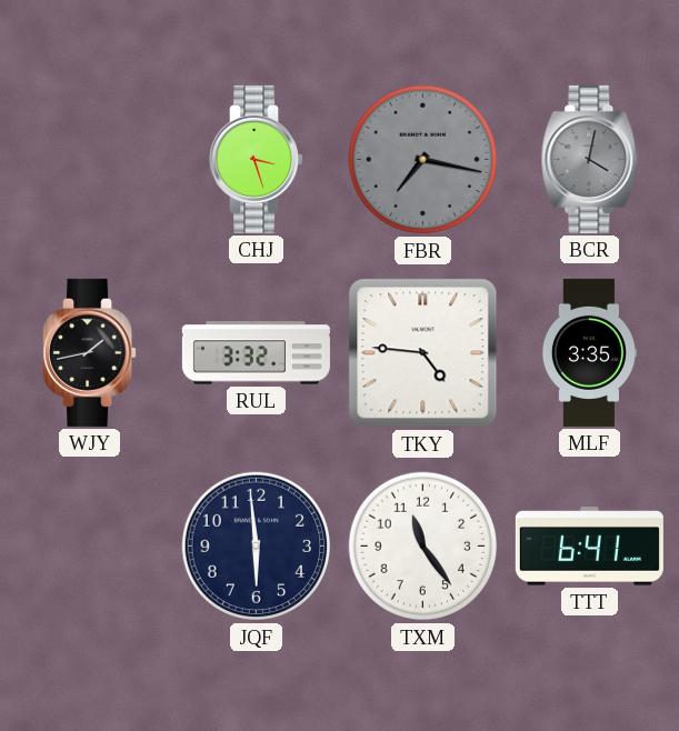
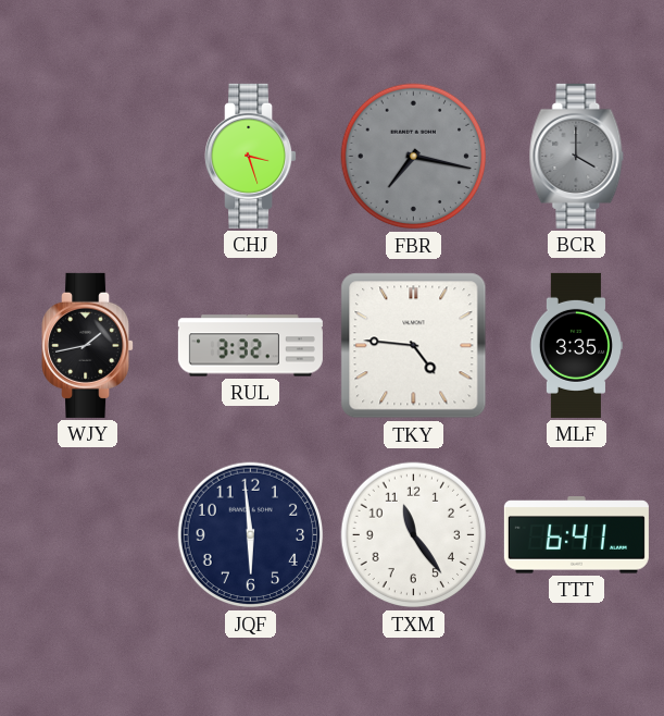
BCR: 4:02 -> 4:00 (577, 156)
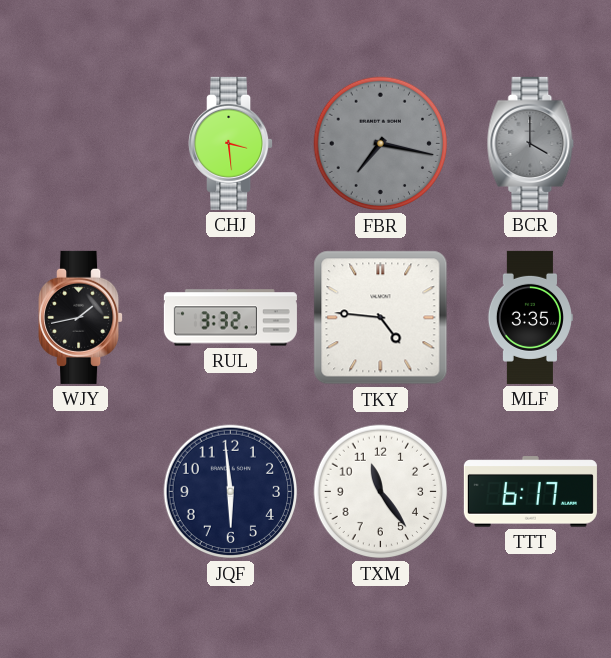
CHJ: 3:27 -> 3:29 (231, 143)
TTT: 6:41 -> 6:17 (530, 492)
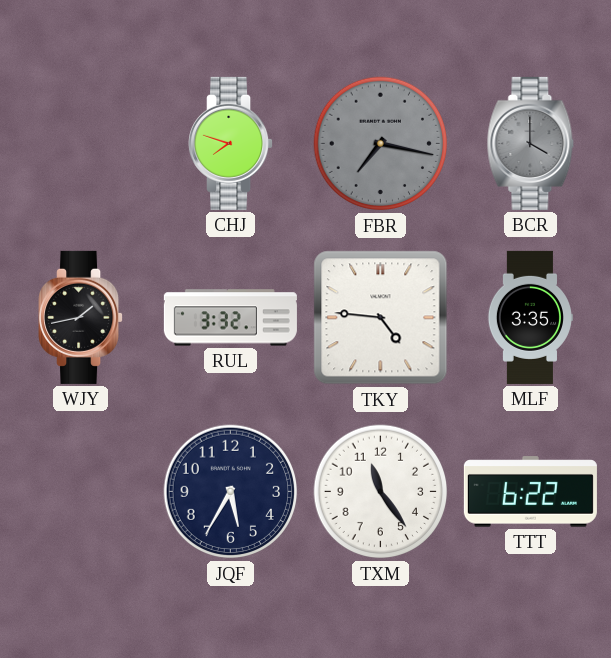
CHJ: 3:29 -> 7:48 (231, 143)
JQF: 5:59 -> 5:35 (231, 492)
TTT: 6:17 -> 6:22 (530, 492)
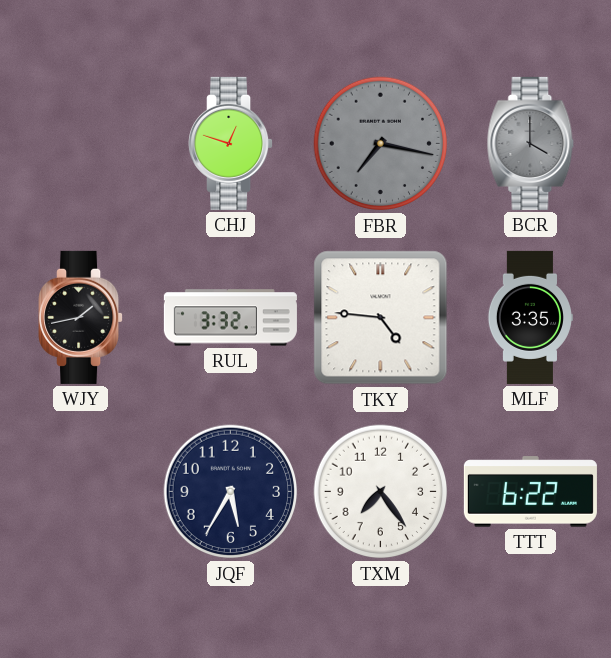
CHJ: 7:48 -> 12:48 (231, 143)
TXM: 11:24 -> 7:24 (381, 492)
